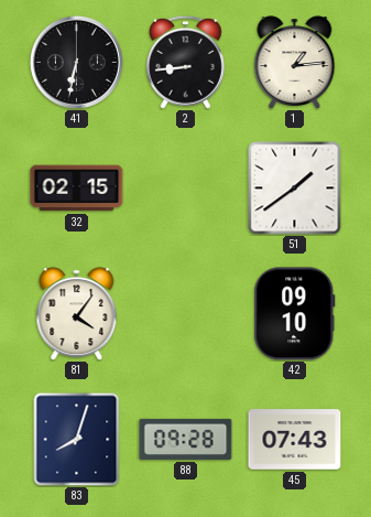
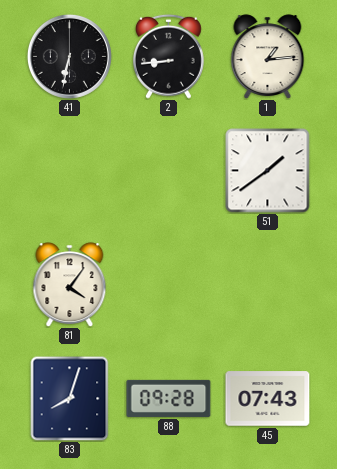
32: 02:15 -> none (77, 189)
42: 09:10 -> none (295, 314)
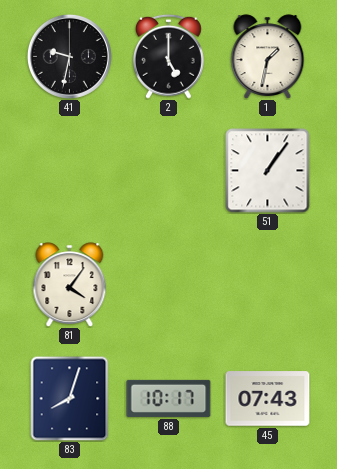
41: 6:32 -> 9:32 (69, 56)
2: 8:44 -> 5:00 (168, 56)
1: 1:14 -> 1:32 (268, 56)
51: 1:39 -> 1:06 (268, 171)
88: 09:28 -> 10:17 (169, 398)
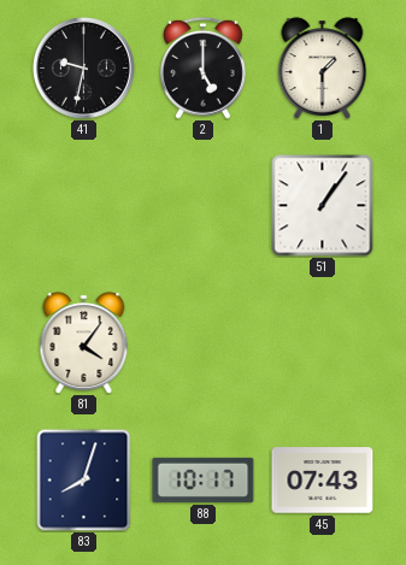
1: 1:32 -> 1:30 (323, 67)
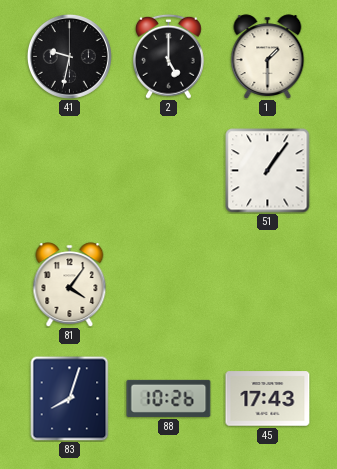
88: 10:17 -> 10:26 (169, 398)
45: 07:43 -> 17:43 (268, 399)
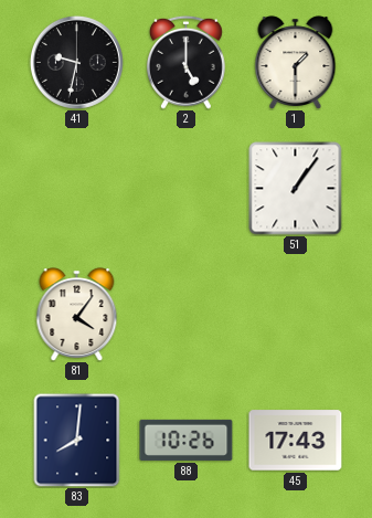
83: 8:03 -> 8:01 (77, 440)
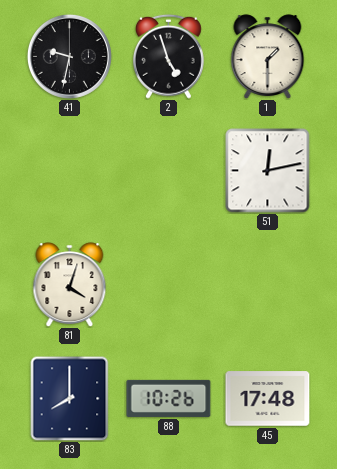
2: 5:00 -> 4:57 (168, 56)
51: 1:06 -> 12:13 (268, 171)
81: 4:06 -> 4:03 (70, 284)
83: 8:01 -> 8:00 (70, 398)
45: 17:43 -> 17:48 (268, 399)
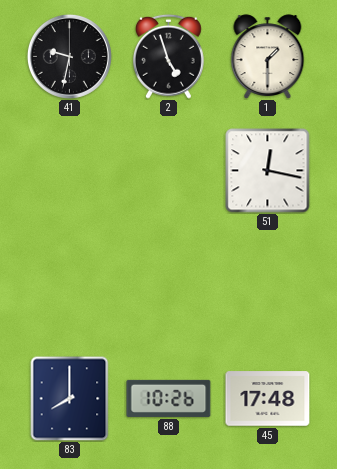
51: 12:13 -> 12:17 (268, 171)
81: 4:03 -> none (70, 284)
